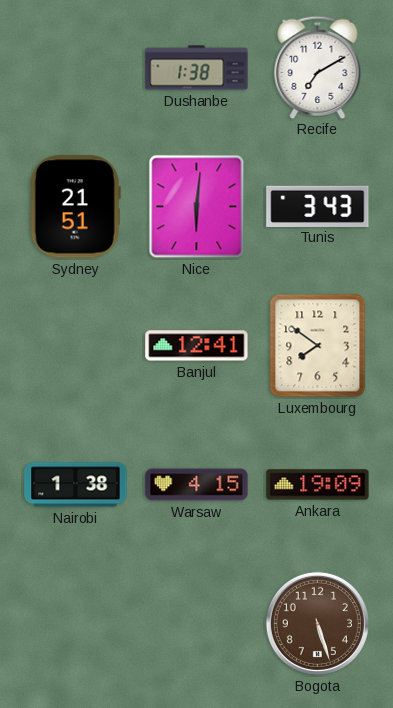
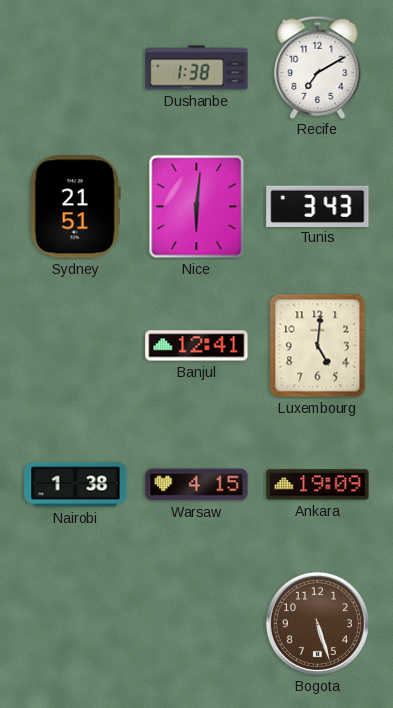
Luxembourg: 7:51 -> 5:01 (318, 346)
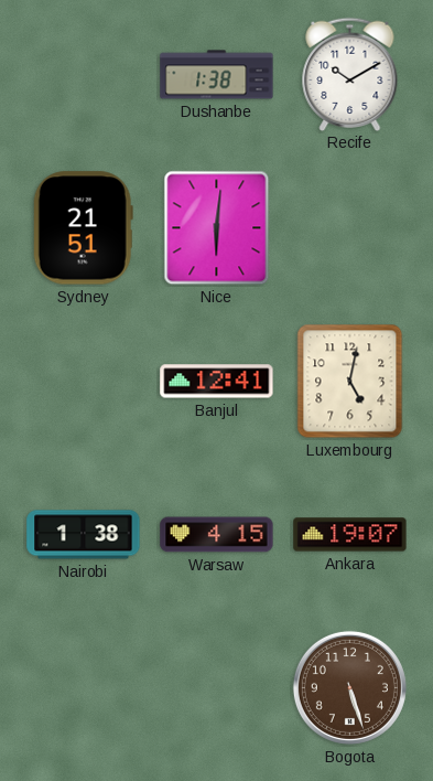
Recife: 7:10 -> 10:10 (350, 74)
Tunis: 3:43 -> none (318, 206)
Luxembourg: 5:01 -> 5:02 (350, 382)
Ankara: 19:09 -> 19:07 (350, 535)
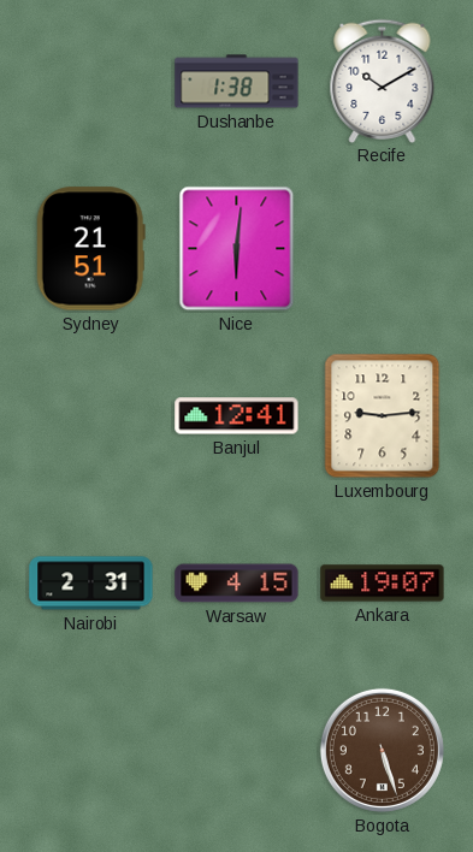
Luxembourg: 5:02 -> 9:14 (383, 416)
Nairobi: 1:38 -> 2:31 (91, 584)
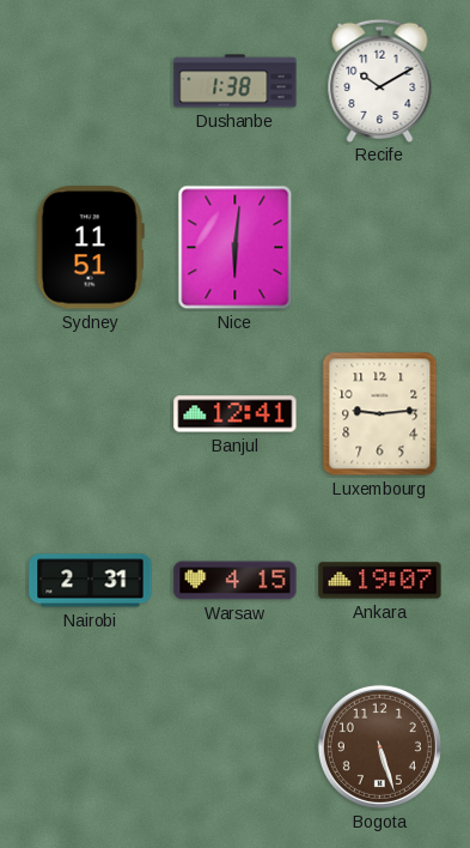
Sydney: 21:51 -> 11:51 (90, 248)
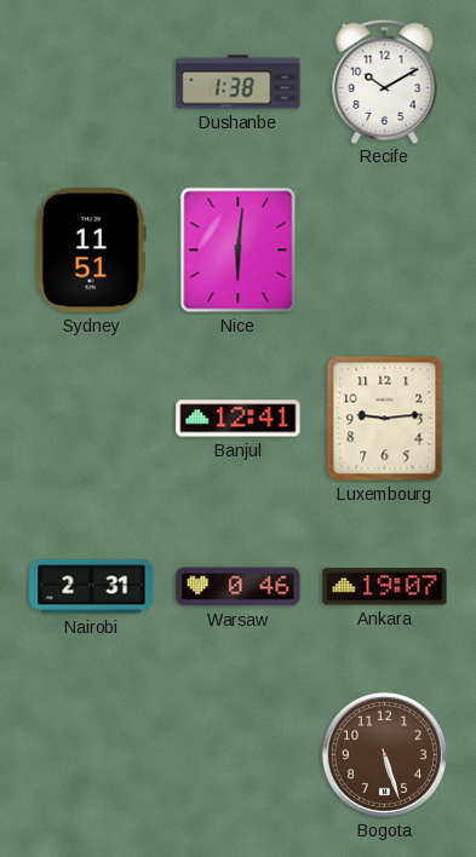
Warsaw: 4:15 -> 0:46 (239, 587)
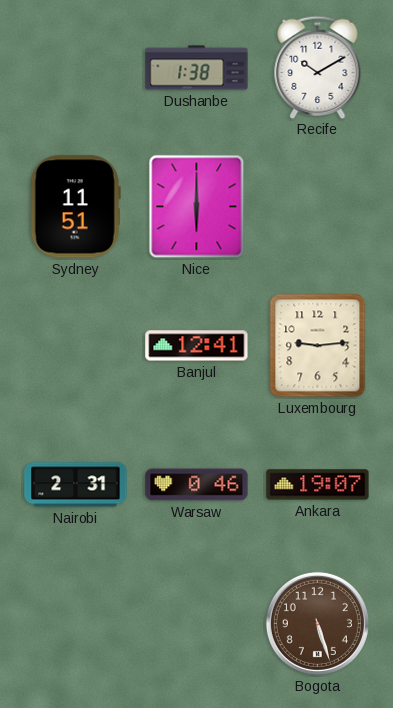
Nice: 6:01 -> 6:00 (197, 207)
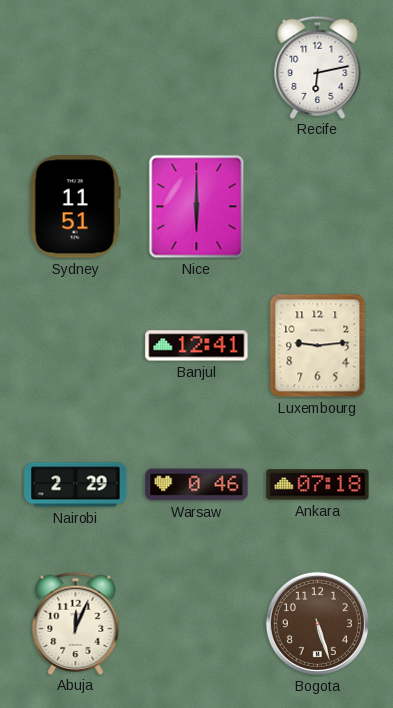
Dushanbe: 1:38 -> none (197, 68)
Recife: 10:10 -> 6:13 (318, 67)
Nairobi: 2:31 -> 2:29 (76, 485)
Ankara: 19:07 -> 07:18 (318, 485)
Abuja: none -> 12:04 (76, 623)
